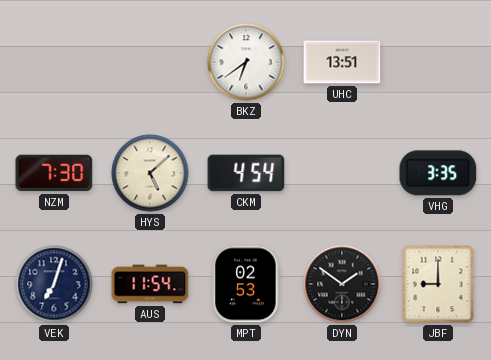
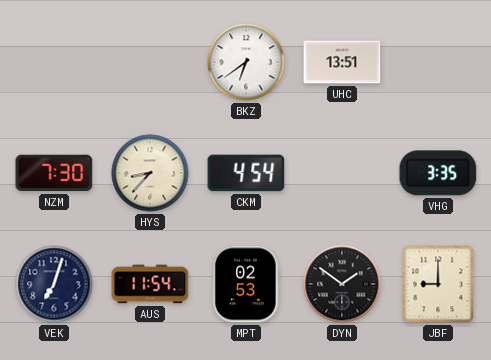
HYS: 5:08 -> 8:37 (150, 173)
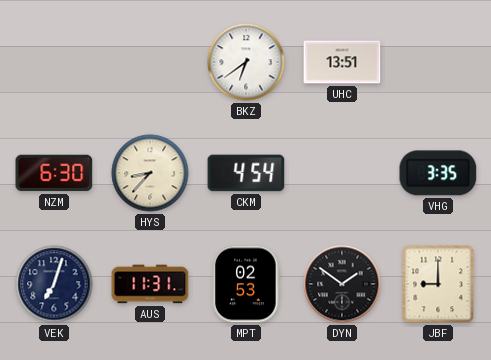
NZM: 7:30 -> 6:30 (54, 173)
AUS: 11:54 -> 11:31 (150, 284)
